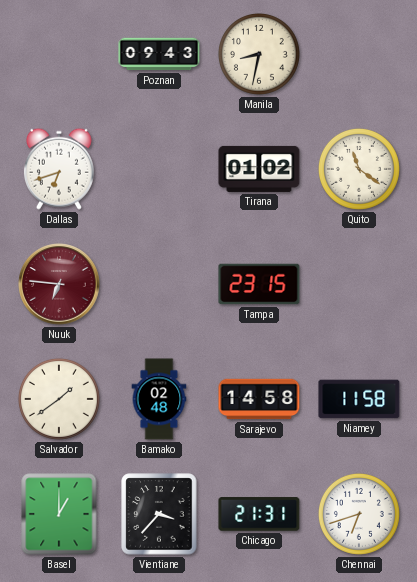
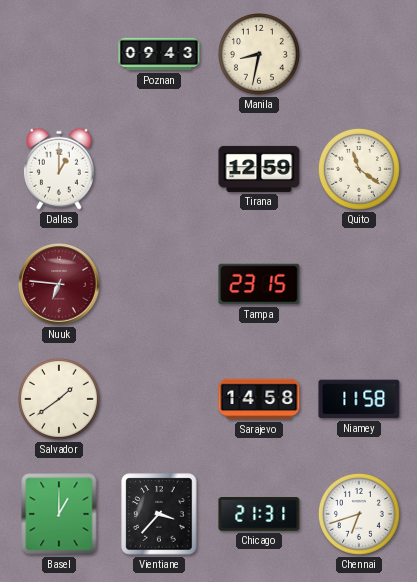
Dallas: 6:42 -> 1:00 (59, 169)
Tirana: 01:02 -> 12:59 (259, 169)
Bamako: 02:48 -> none (159, 399)
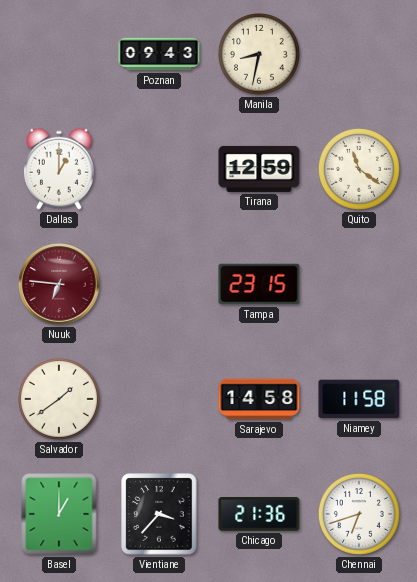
Chicago: 21:31 -> 21:36 (259, 514)
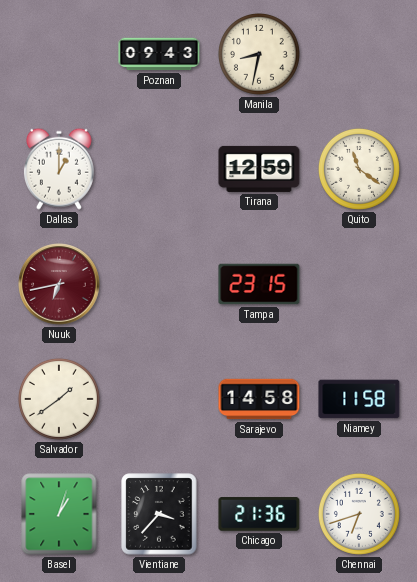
Nuuk: 6:46 -> 6:43 (59, 284)
Basel: 1:00 -> 1:03 (59, 514)
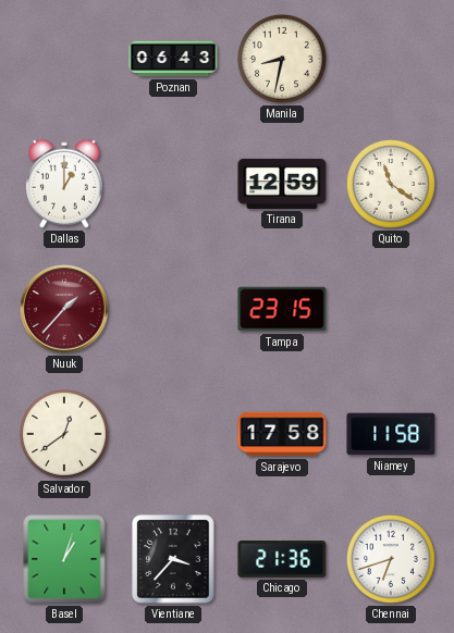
Poznan: 09:43 -> 06:43 (173, 59)
Nuuk: 6:43 -> 1:37 (64, 309)
Salvador: 1:39 -> 12:39 (64, 434)
Sarajevo: 14:58 -> 17:58 (282, 434)
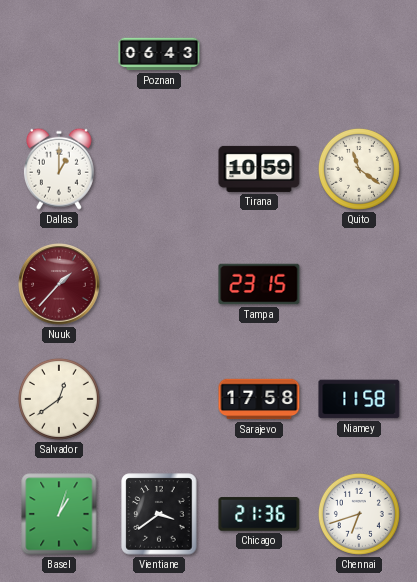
Manila: 8:32 -> none (282, 59)
Tirana: 12:59 -> 10:59 (259, 169)
Vientiane: 3:37 -> 3:39 (159, 514)
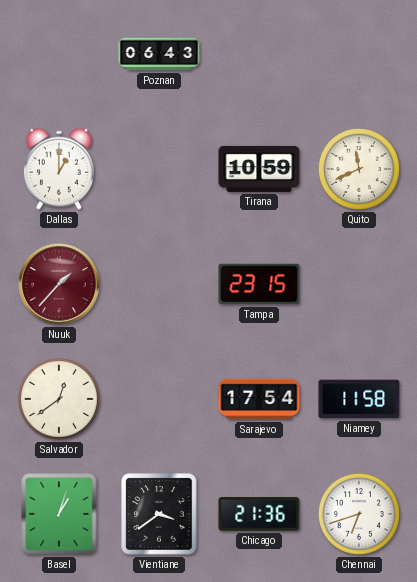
Quito: 11:21 -> 11:41 (359, 169)
Sarajevo: 17:58 -> 17:54 (259, 399)
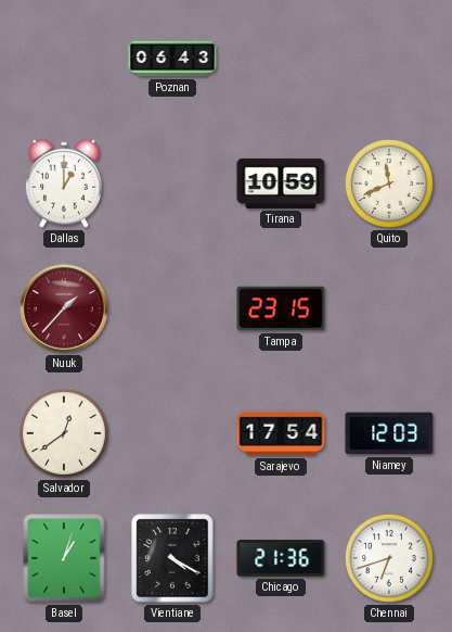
Niamey: 11:58 -> 12:03 (389, 433)
Vientiane: 3:39 -> 4:20 (172, 558)
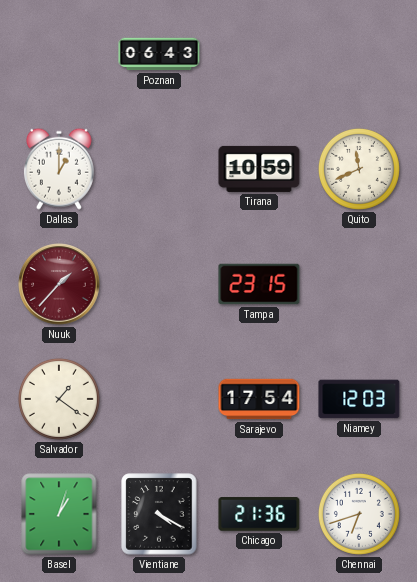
Salvador: 12:39 -> 1:21 (59, 399)
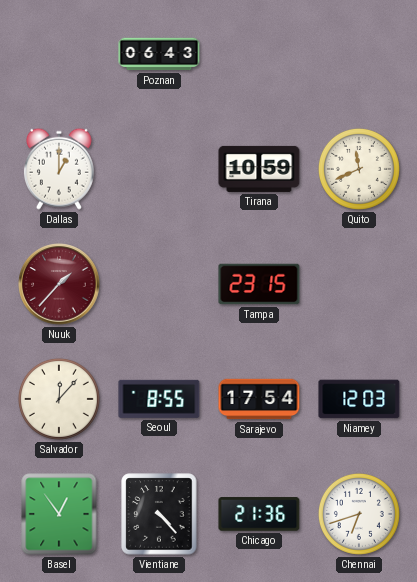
Salvador: 1:21 -> 12:07 (59, 399)
Seoul: none -> 8:55 (159, 399)
Basel: 1:03 -> 12:54 (59, 514)
Vientiane: 4:20 -> 4:23 (159, 514)
